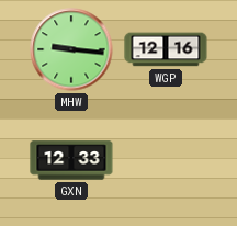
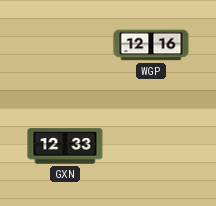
MHW: 9:16 -> none (71, 49)
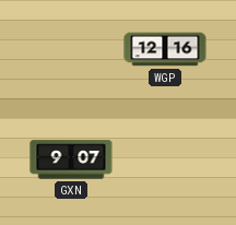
GXN: 12:33 -> 9:07 (71, 159)
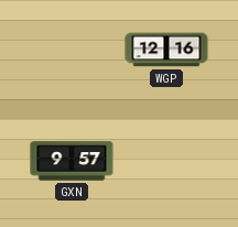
GXN: 9:07 -> 9:57 (72, 161)
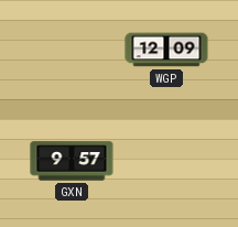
WGP: 12:16 -> 12:09 (166, 50)
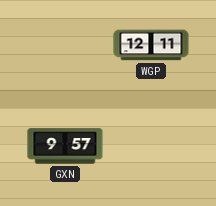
WGP: 12:09 -> 12:11 (151, 45)
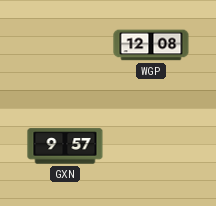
WGP: 12:11 -> 12:08 (151, 45)
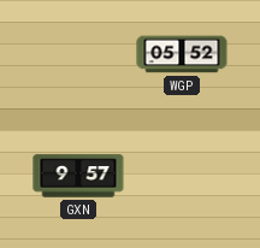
WGP: 12:08 -> 05:52 (182, 54)
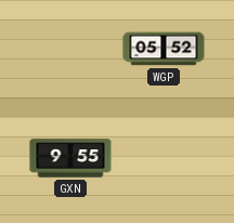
GXN: 9:57 -> 9:55 (70, 158)
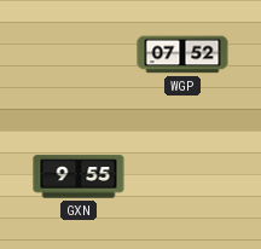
WGP: 05:52 -> 07:52 (182, 54)
